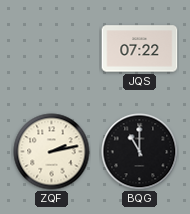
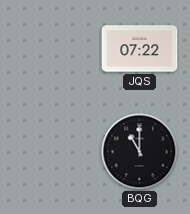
ZQF: 2:13 -> none (52, 152)
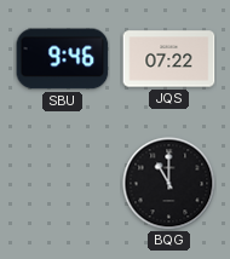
SBU: none -> 9:46 (63, 59)
